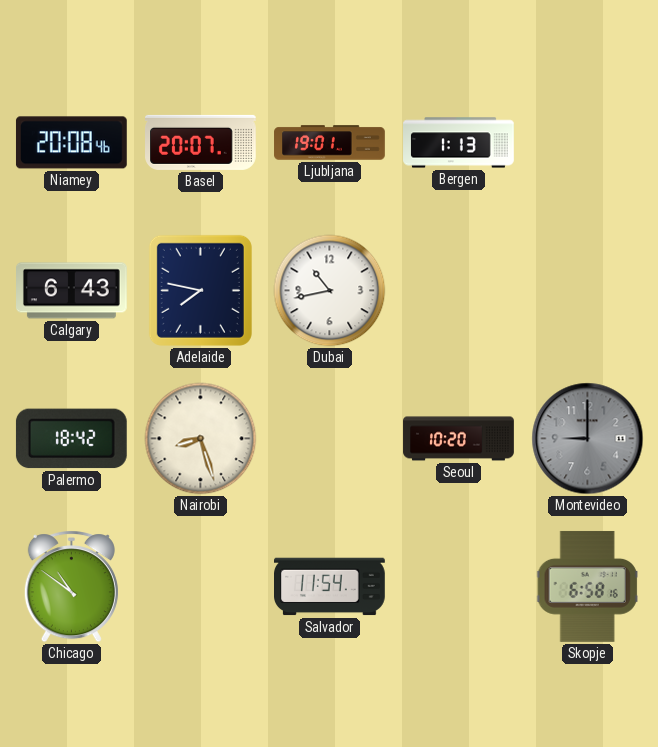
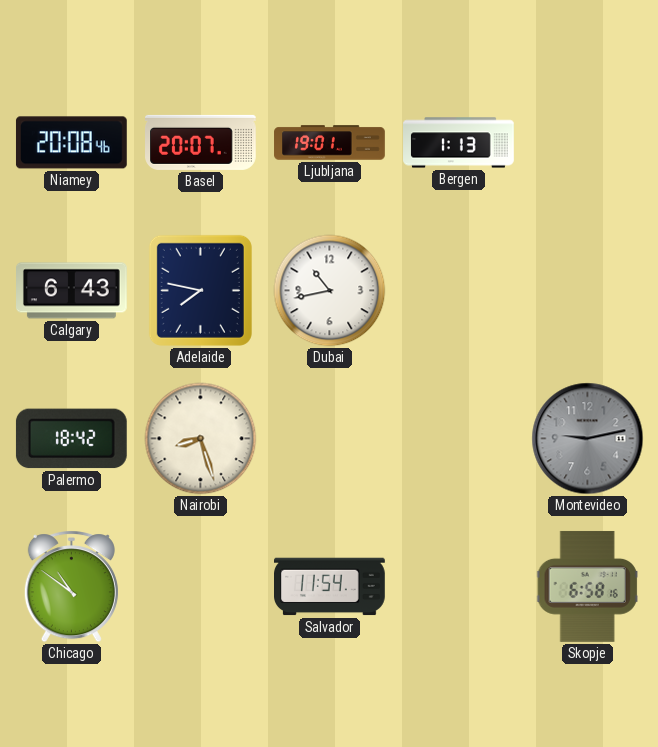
Seoul: 10:20 -> none (459, 439)
Montevideo: 9:00 -> 9:13 (588, 439)
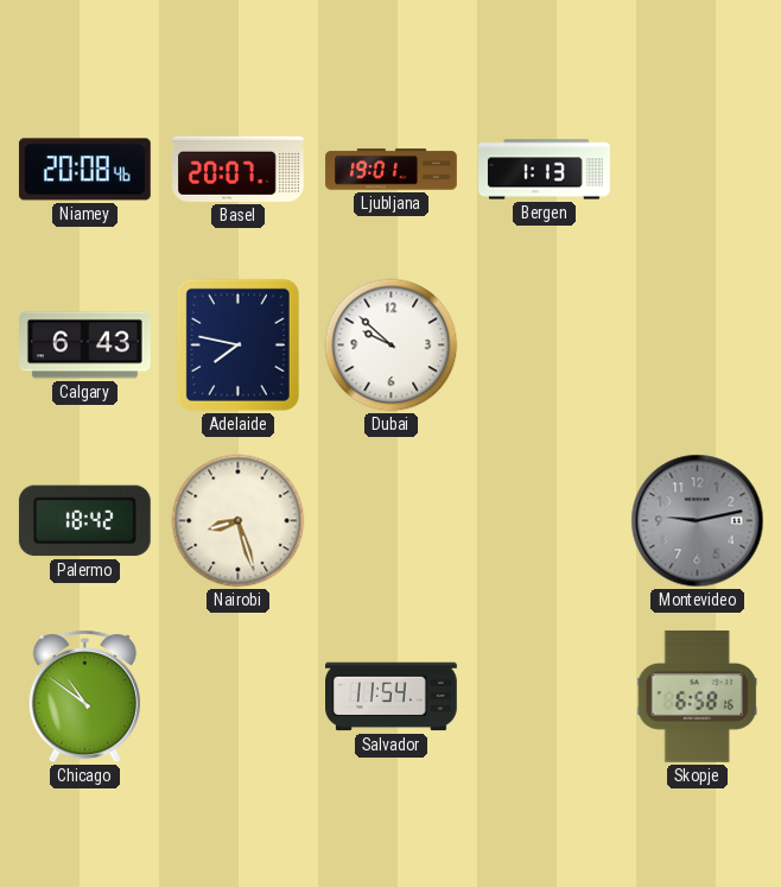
Dubai: 10:43 -> 9:52 (392, 346)
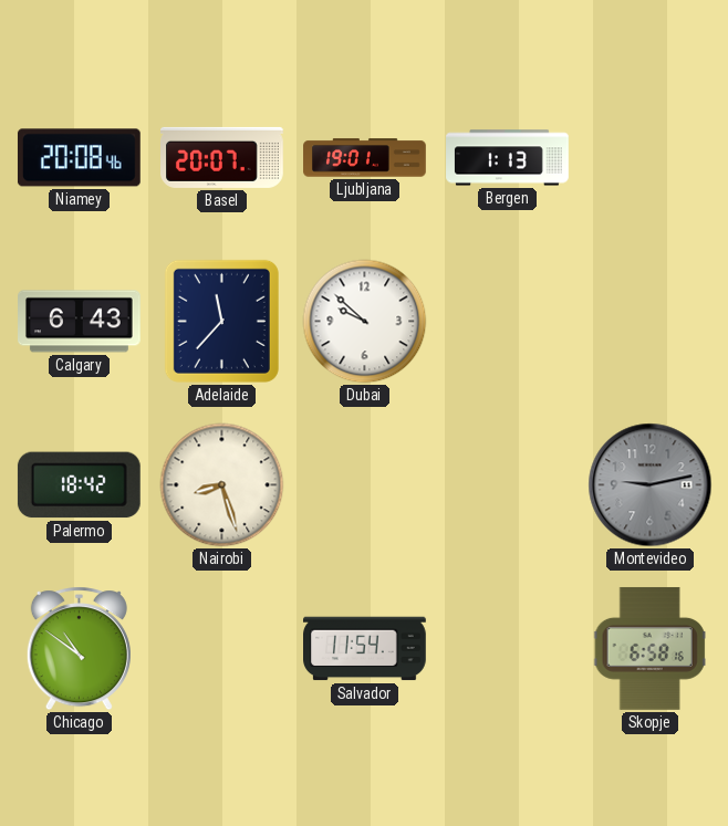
Adelaide: 7:47 -> 11:37 (221, 321)
